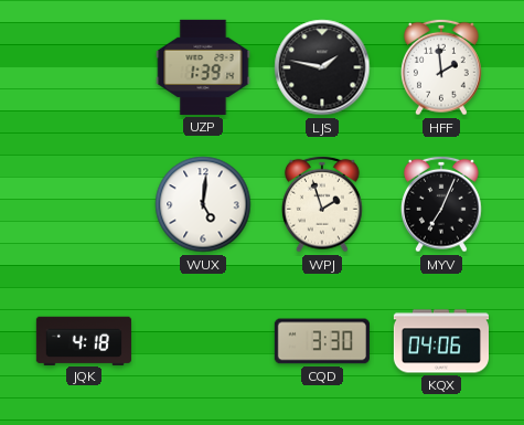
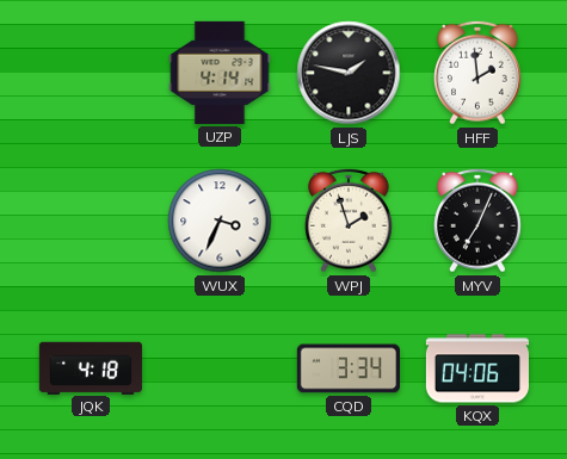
UZP: 1:39 -> 4:14 (220, 73)
WUX: 5:01 -> 3:34 (220, 221)
CQD: 3:30 -> 3:34 (349, 368)
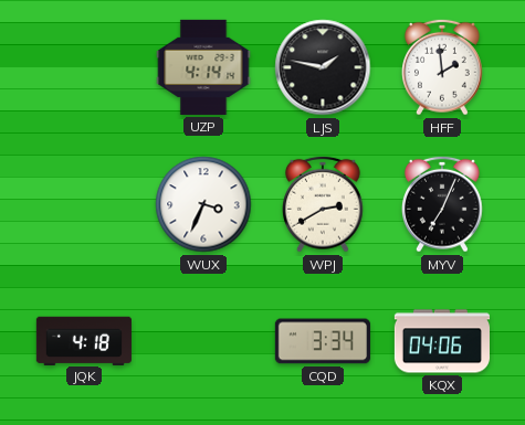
WPJ: 1:57 -> 2:40 (324, 204)
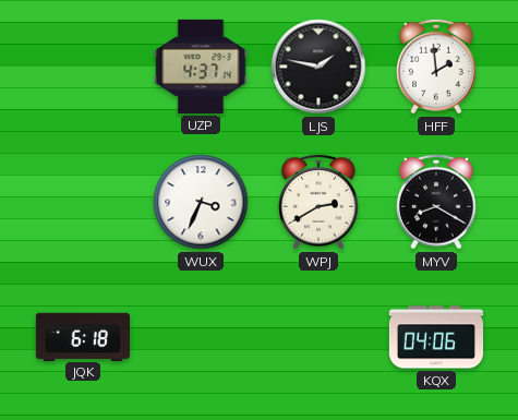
UZP: 4:14 -> 4:37 (201, 67)
MYV: 7:04 -> 8:20 (437, 202)
JQK: 4:18 -> 6:18 (83, 336)
CQD: 3:34 -> none (323, 341)
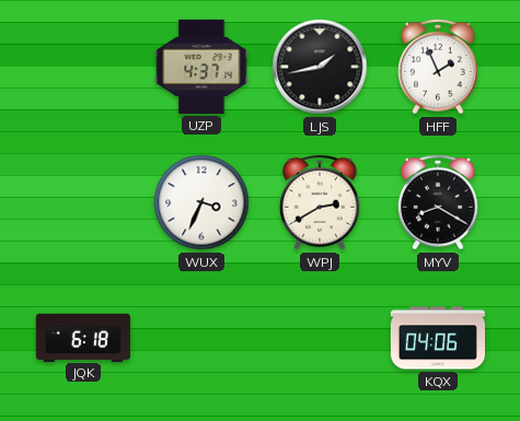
LJS: 1:47 -> 1:43 (320, 67)
HFF: 1:59 -> 1:56 (439, 67)
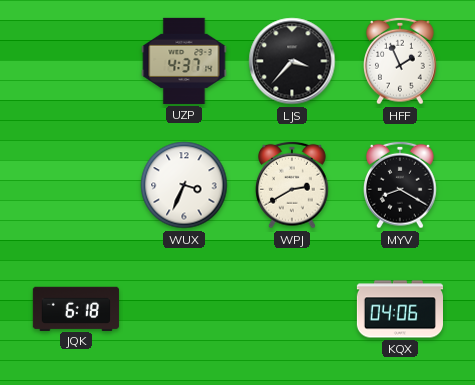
LJS: 1:43 -> 3:37 (292, 61)
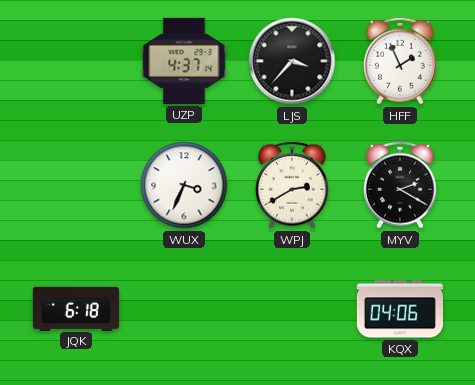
MYV: 8:20 -> 2:20 (401, 185)
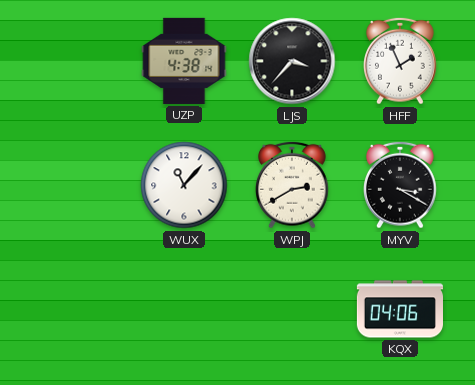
UZP: 4:37 -> 4:38 (184, 61)
WUX: 3:34 -> 11:07 (184, 185)
MYV: 2:20 -> 3:20 (401, 185)
JQK: 6:18 -> none (76, 308)
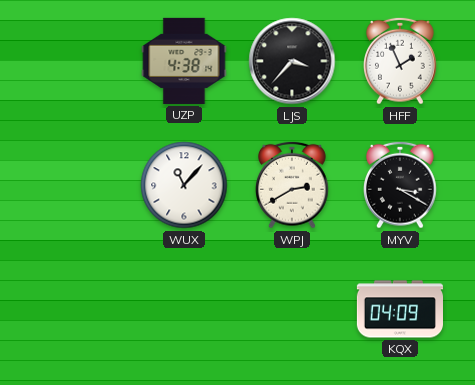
KQX: 04:06 -> 04:09 (399, 309)
